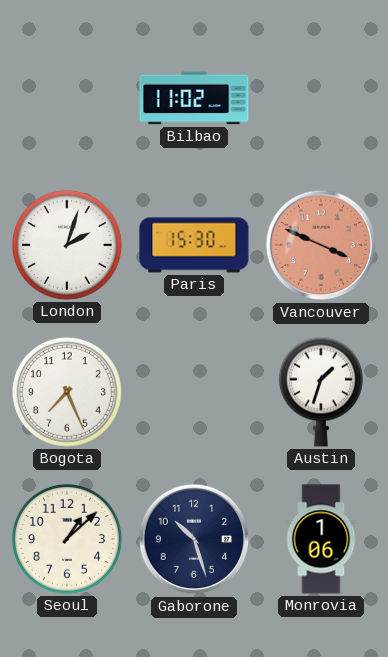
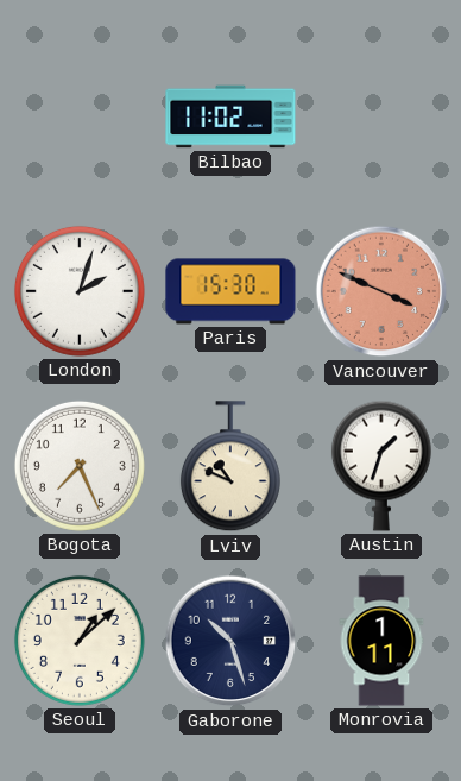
Lviv: none -> 10:49 (230, 467)
Monrovia: 1:06 -> 1:11 (381, 641)
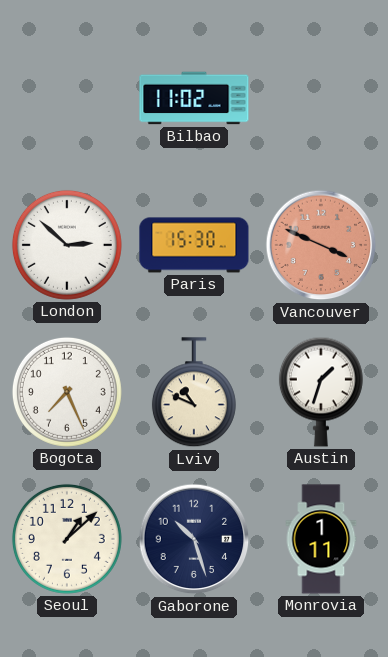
London: 2:03 -> 2:52 (67, 245)
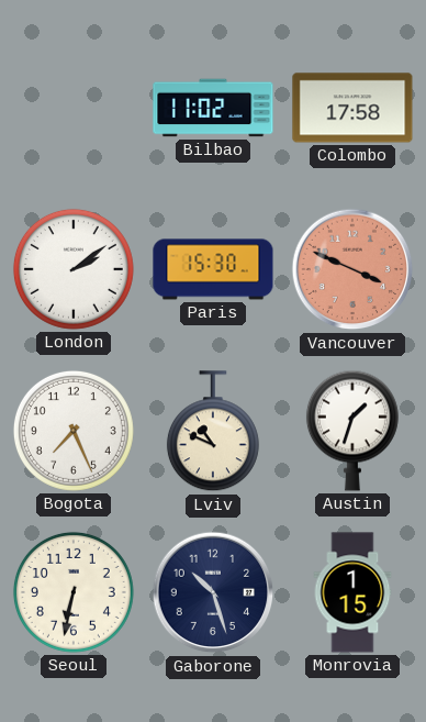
Colombo: none -> 17:58 (352, 108)
London: 2:52 -> 2:09 (74, 269)
Seoul: 1:08 -> 6:32 (74, 592)
Monrovia: 1:11 -> 1:15 (352, 592)
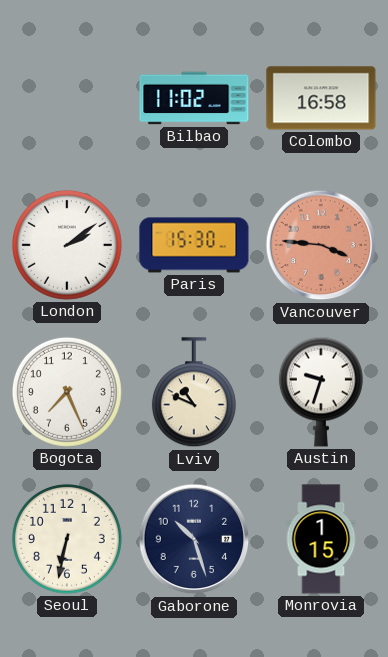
Colombo: 17:58 -> 16:58 (321, 98)
Vancouver: 3:49 -> 3:46 (321, 245)
Austin: 1:33 -> 9:33 (321, 392)
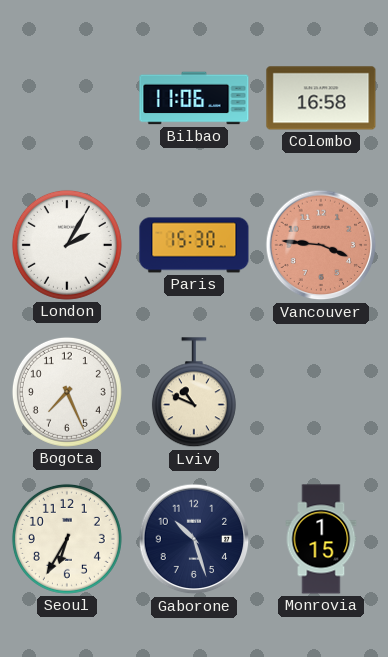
Bilbao: 11:02 -> 11:06 (194, 98)
London: 2:09 -> 2:05 (67, 245)
Austin: 9:33 -> none (321, 392)
Seoul: 6:32 -> 6:35 (67, 539)
